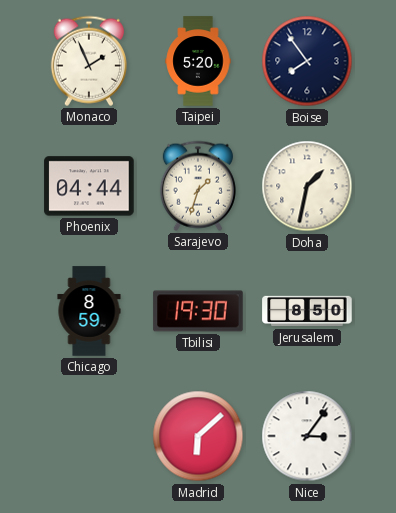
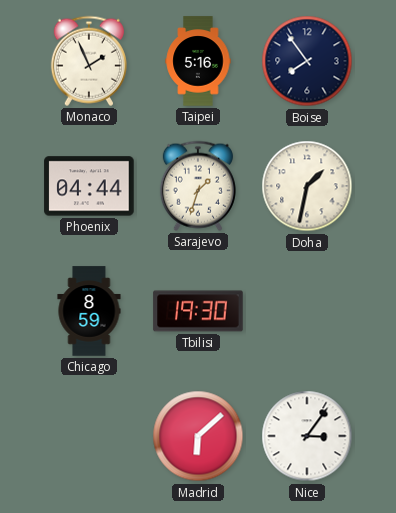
Taipei: 5:20 -> 5:16 (198, 61)
Jerusalem: 8:50 -> none (307, 311)
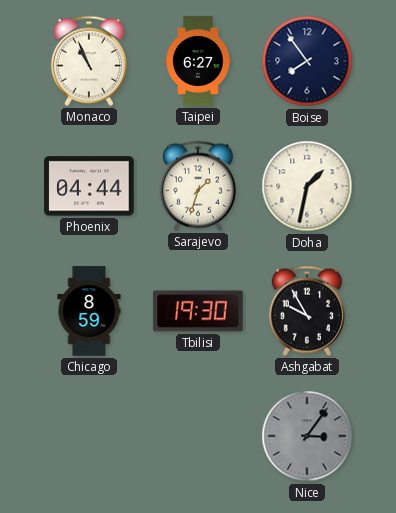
Monaco: 1:56 -> 10:56 (89, 61)
Taipei: 5:16 -> 6:27 (198, 61)
Ashgabat: none -> 9:55 (307, 311)
Madrid: 6:08 -> none (198, 436)
Nice dial: white -> grey (307, 436)
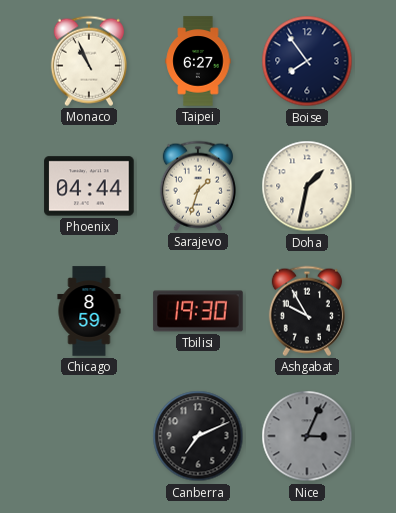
Canberra: none -> 7:11 (198, 436)
Nice: 3:06 -> 3:04 (307, 436)
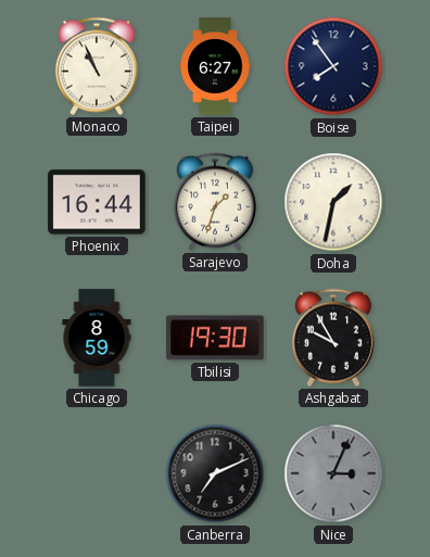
Phoenix: 04:44 -> 16:44 (97, 202)
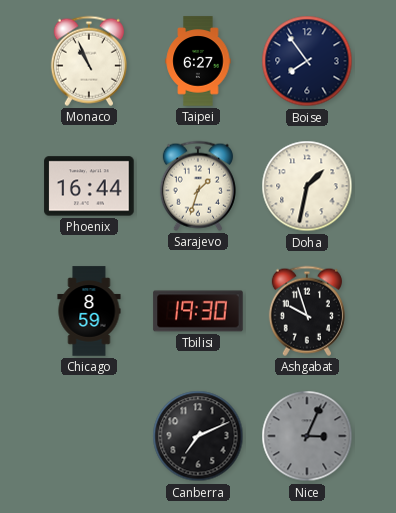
Ashgabat: 9:55 -> 9:57 (307, 311)
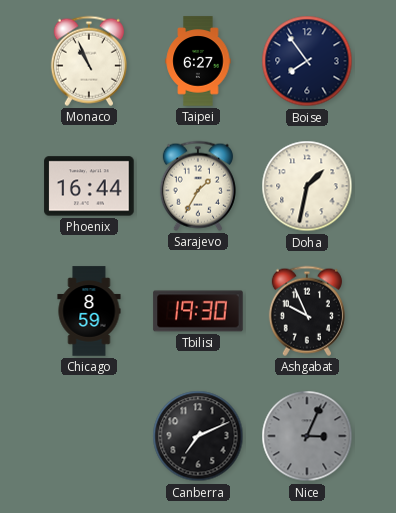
Sarajevo: 1:33 -> 1:35 (198, 186)
Ashgabat: 9:57 -> 9:56 (307, 311)
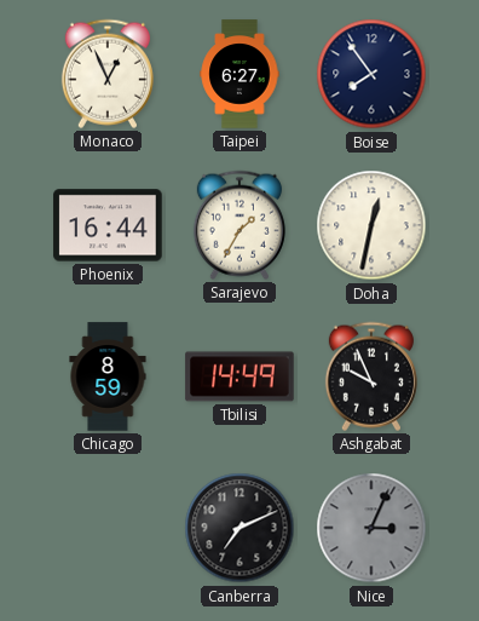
Monaco: 10:56 -> 12:56 (108, 74)
Doha: 1:32 -> 12:32 (371, 225)
Tbilisi: 19:30 -> 14:49 (239, 376)
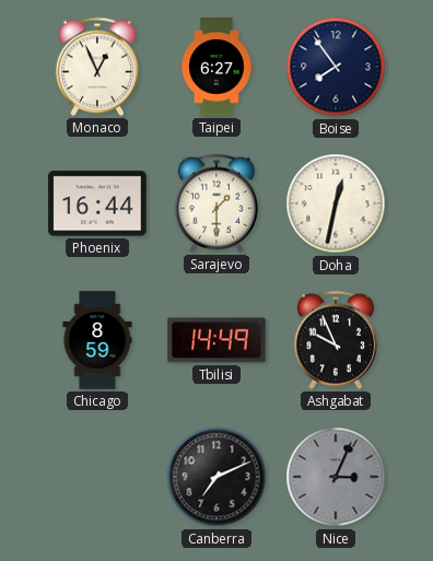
Sarajevo: 1:35 -> 1:30 (216, 203)
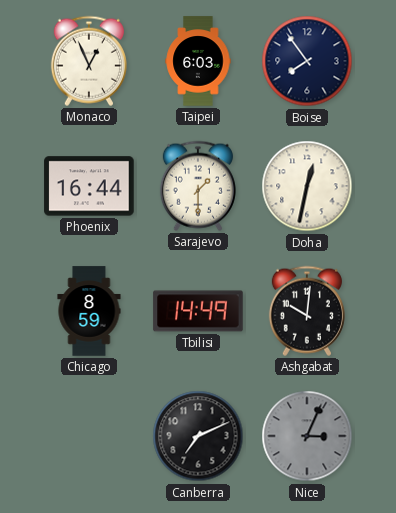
Taipei: 6:27 -> 6:03 (198, 61)
Ashgabat: 9:56 -> 10:01 (307, 311)
